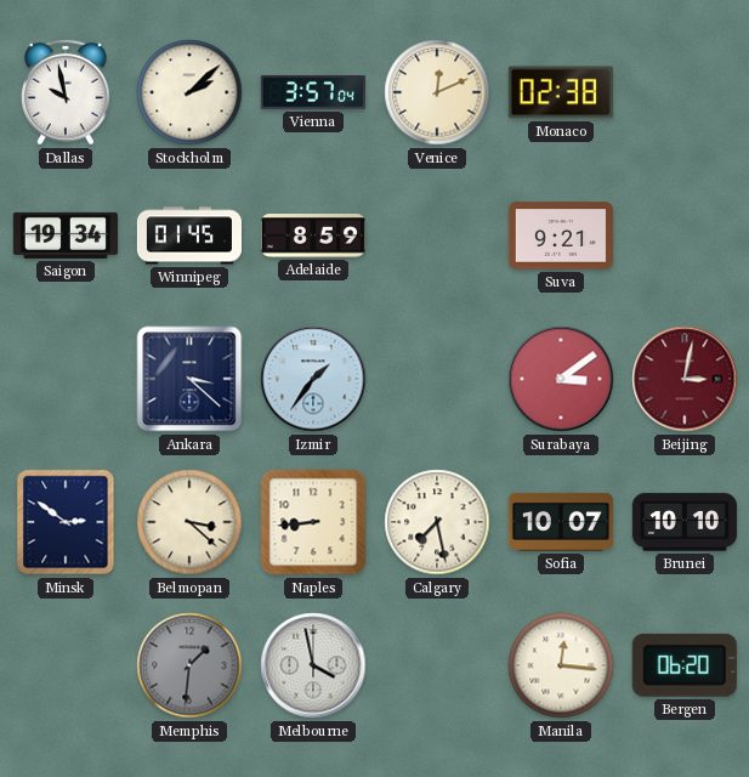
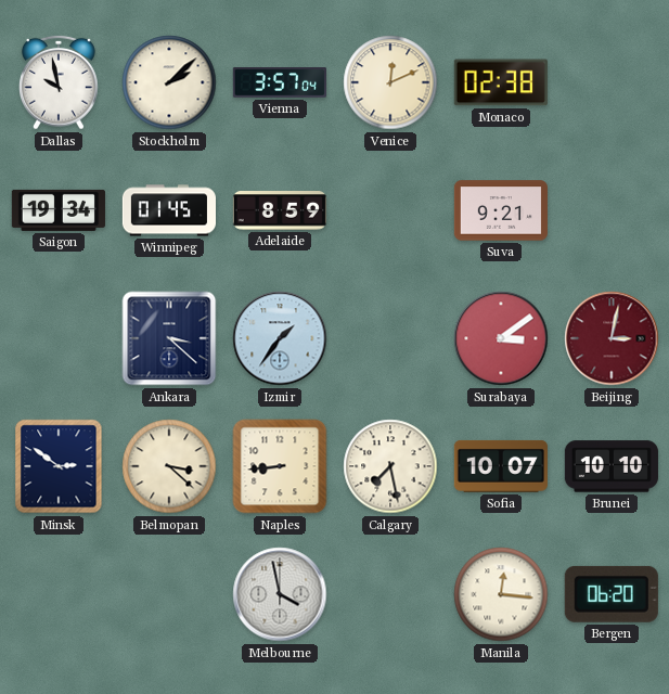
Memphis: 1:31 -> none (189, 665)
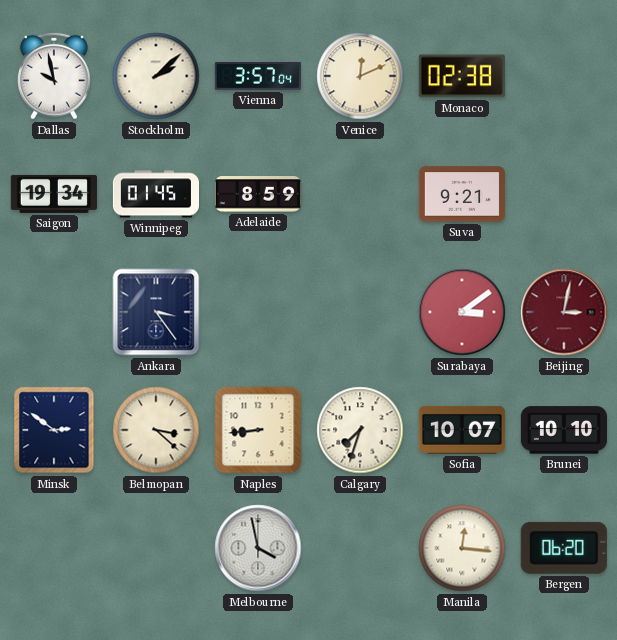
Ankara: 3:22 -> 3:24 (156, 312)
Izmir: 1:36 -> none (280, 338)
Calgary: 7:28 -> 7:33 (360, 430)
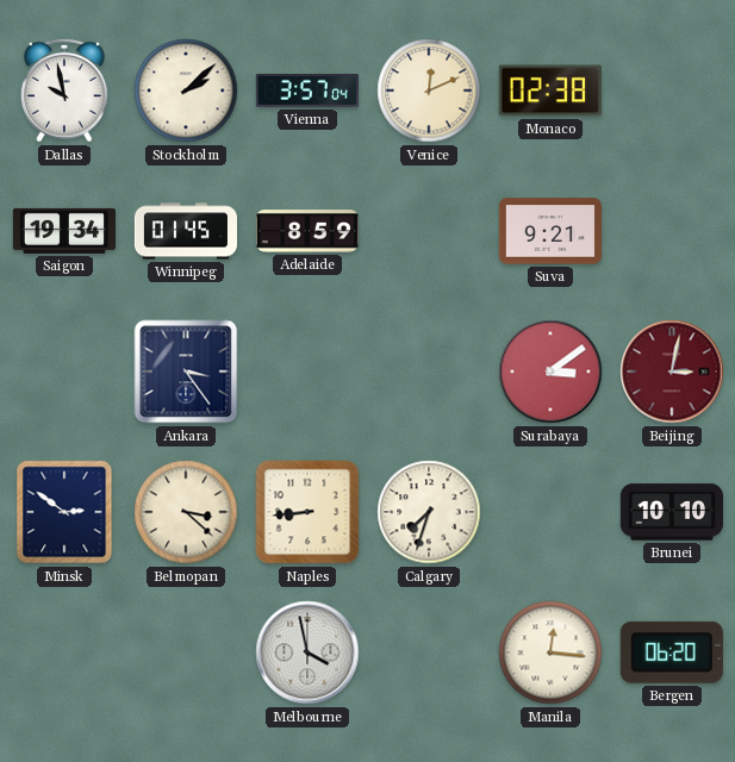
Sofia: 10:07 -> none (462, 430)
